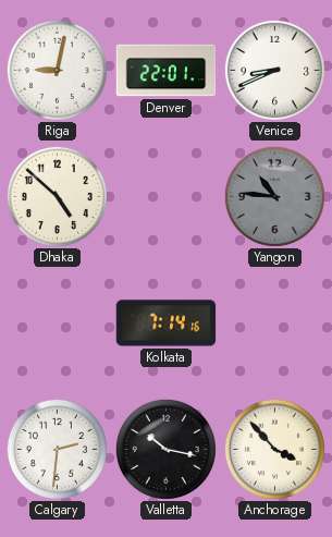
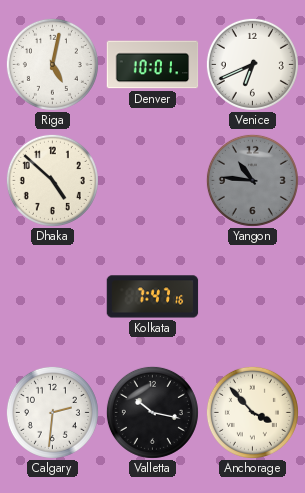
Riga: 9:02 -> 5:02 (52, 64)
Denver: 22:01 -> 10:01 (153, 65)
Venice: 8:41 -> 6:41 (252, 64)
Kolkata: 7:14 -> 7:47 (153, 297)
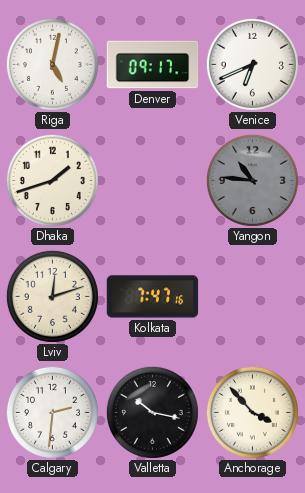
Denver: 10:01 -> 09:17 (153, 65)
Dhaka: 4:52 -> 1:42 (52, 180)
Lviv: none -> 12:12 (52, 296)
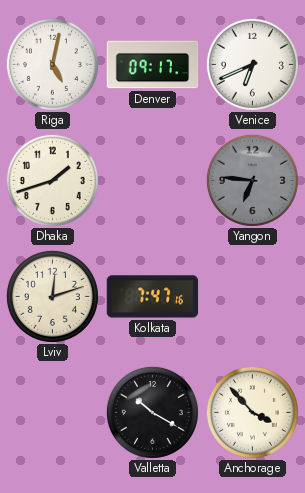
Yangon: 10:46 -> 6:46 (252, 180)
Calgary: 2:31 -> none (52, 412)
Valletta: 10:17 -> 10:20 (152, 412)
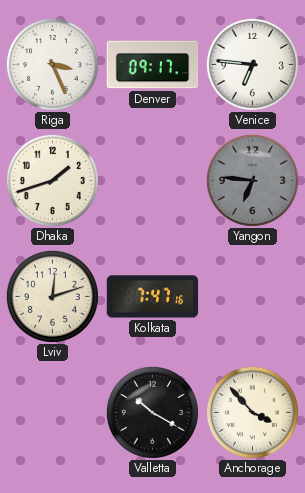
Riga: 5:02 -> 3:26 (52, 64)
Venice: 6:41 -> 6:46 (252, 64)
